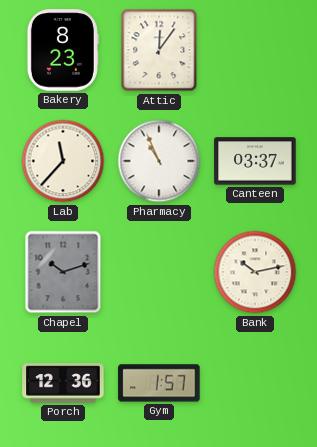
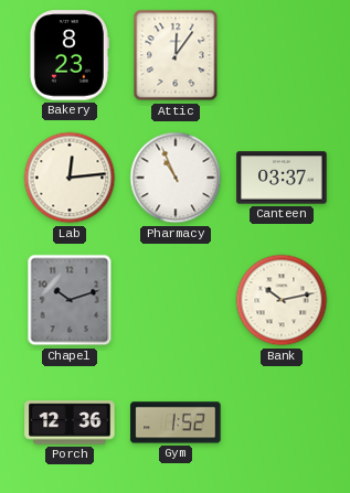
Lab: 11:37 -> 12:14 (70, 178)
Gym: 1:57 -> 1:52 (176, 422)
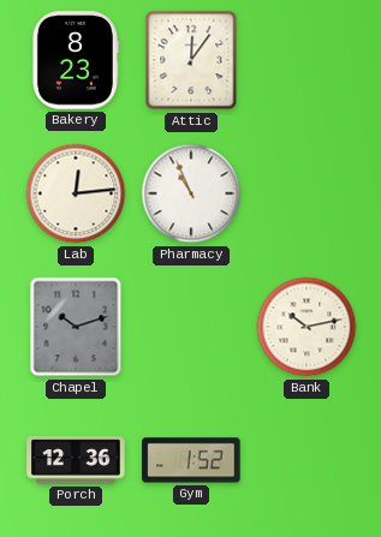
Canteen: 03:37 -> none (282, 178)
